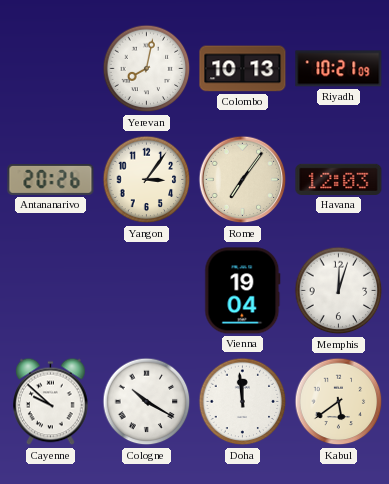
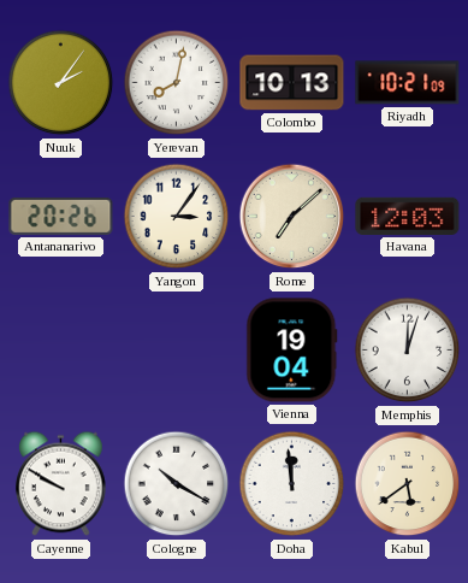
Nuuk: none -> 2:06 (61, 83)
Rome: 7:06 -> 7:08 (292, 217)
Cayenne: 9:52 -> 9:50 (61, 484)
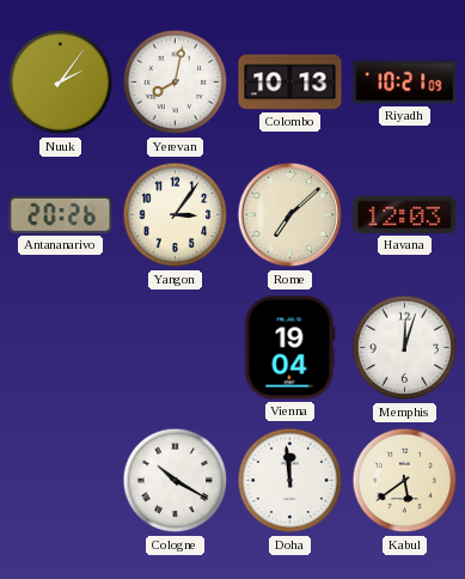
Cayenne: 9:50 -> none (61, 484)
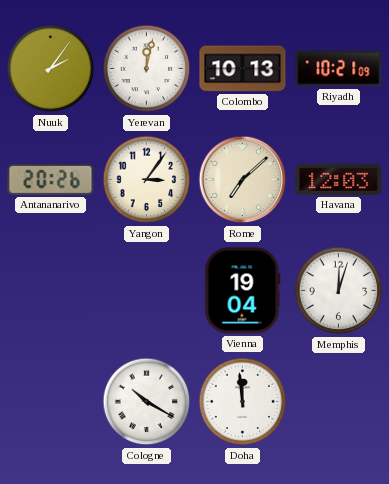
Yerevan: 8:02 -> 12:02 (147, 69)
Kabul: 5:39 -> none (405, 481)
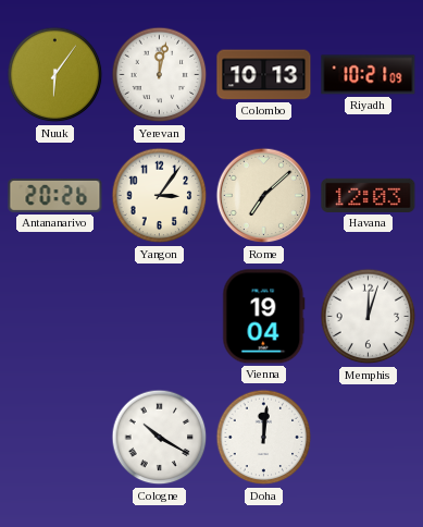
Nuuk: 2:06 -> 6:06 (55, 75)
Doha: 11:59 -> 12:01 (264, 438)
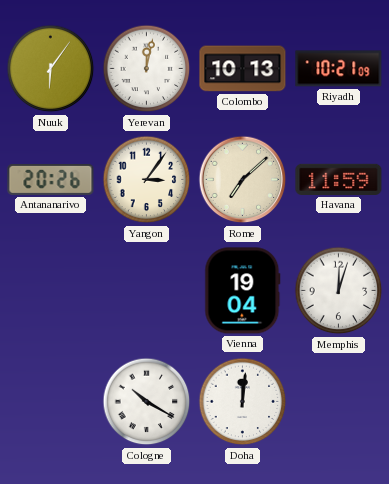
Havana: 12:03 -> 11:59 (339, 179)
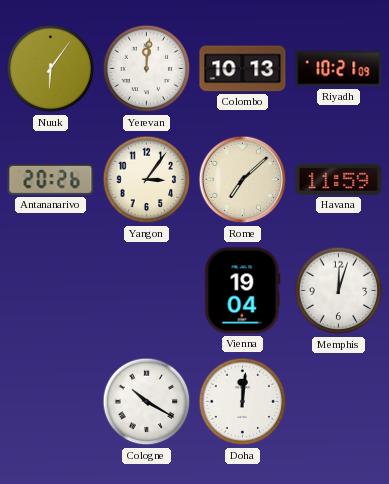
Yerevan: 12:02 -> 12:01 (147, 69)
